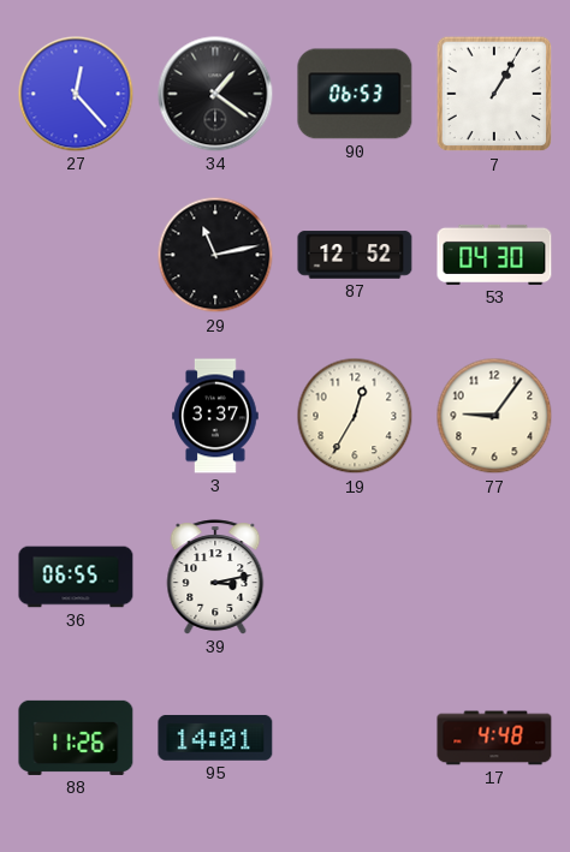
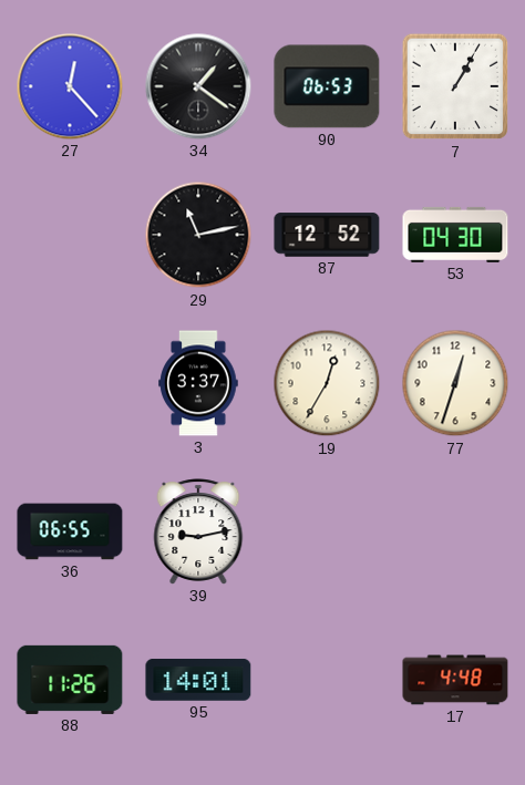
77: 9:06 -> 12:33 (455, 383)
39: 3:13 -> 9:13 (198, 531)
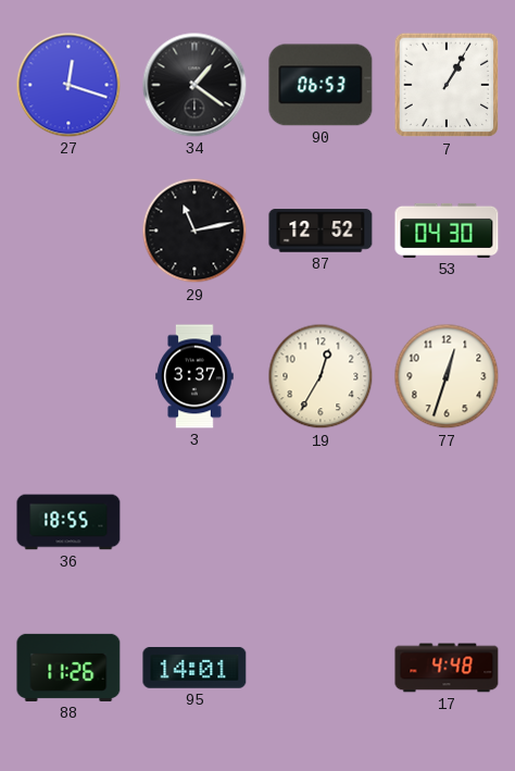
27: 12:23 -> 12:18 (68, 85)
36: 06:55 -> 18:55 (68, 522)
39: 9:13 -> none (198, 531)
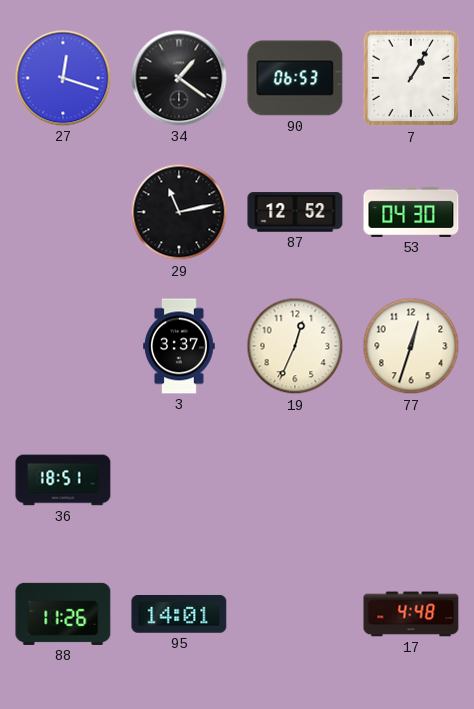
19: 12:35 -> 12:34 (295, 346)
36: 18:55 -> 18:51 (63, 480)
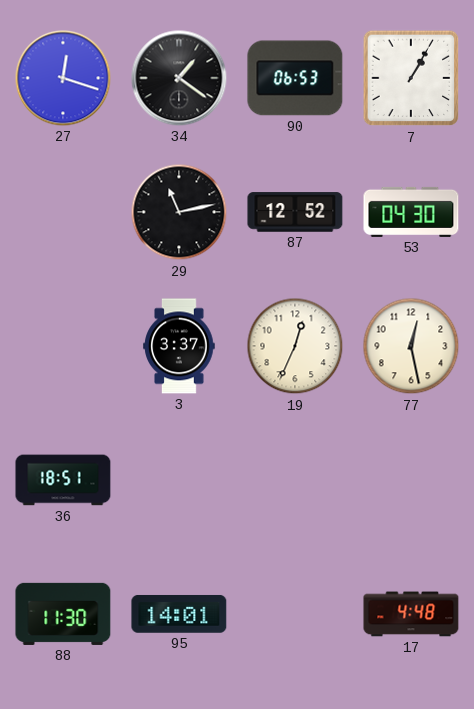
77: 12:33 -> 12:28 (411, 346)
88: 11:26 -> 11:30 (63, 614)
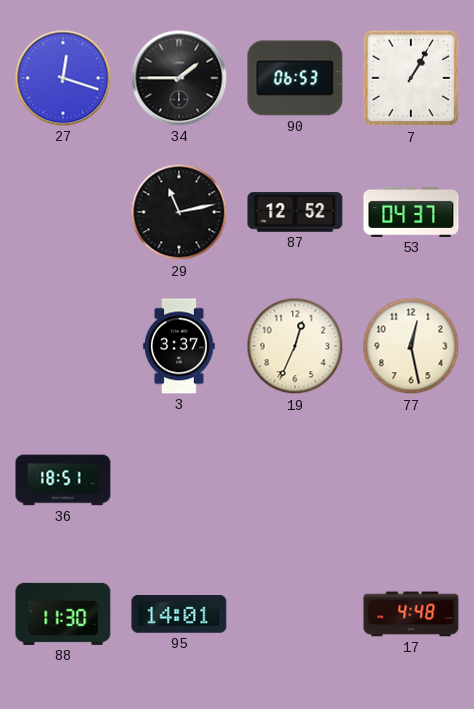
34: 1:21 -> 1:45 (179, 78)
53: 04:30 -> 04:37 (411, 212)
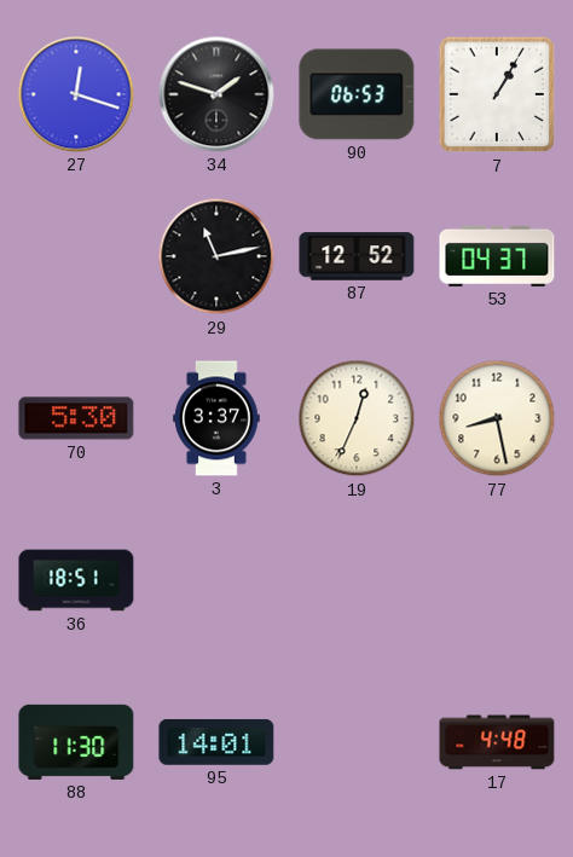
34: 1:45 -> 1:48 (216, 94)
70: none -> 5:30 (76, 418)
77: 12:28 -> 8:28 (497, 418)
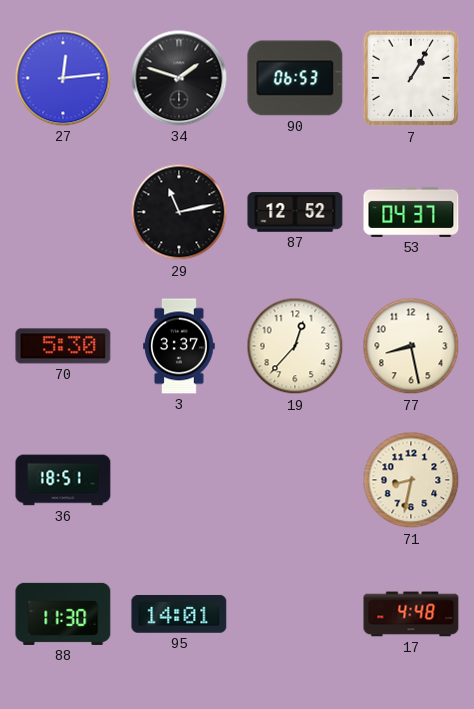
27: 12:18 -> 12:14 (63, 78)
19: 12:34 -> 12:37 (295, 346)
71: none -> 8:32 (411, 480)
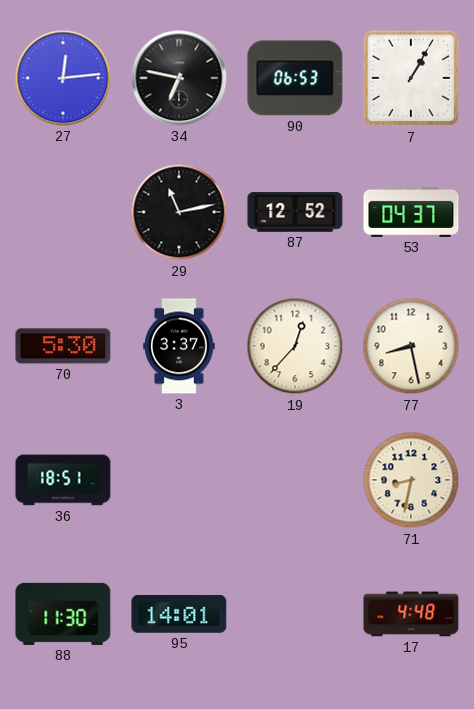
34: 1:48 -> 6:47 (179, 78)
